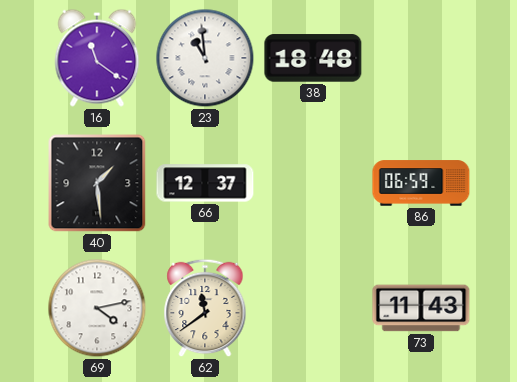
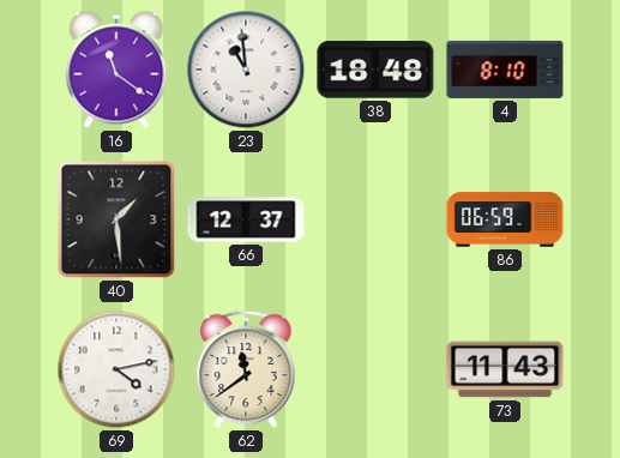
4: none -> 8:10 (505, 70)
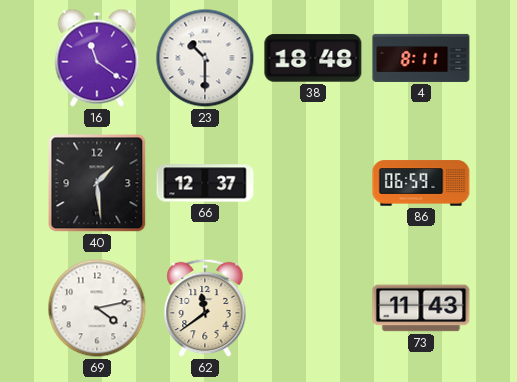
23: 10:59 -> 10:30 (205, 58)
4: 8:10 -> 8:11 (421, 58)
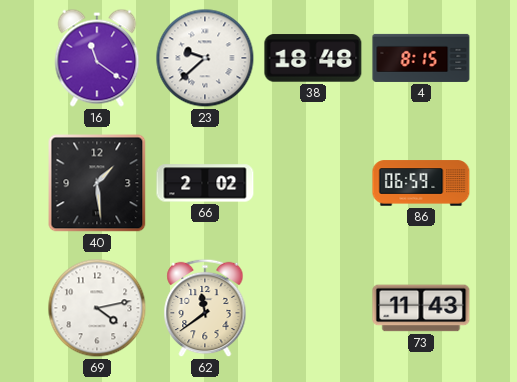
23: 10:30 -> 9:38 (205, 58)
4: 8:11 -> 8:15 (421, 58)
66: 12:37 -> 2:02 (205, 183)
